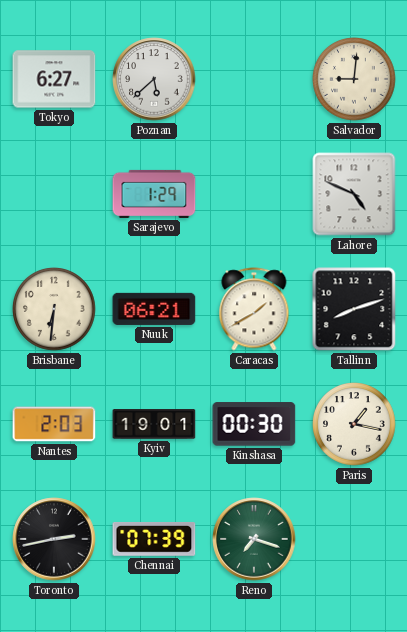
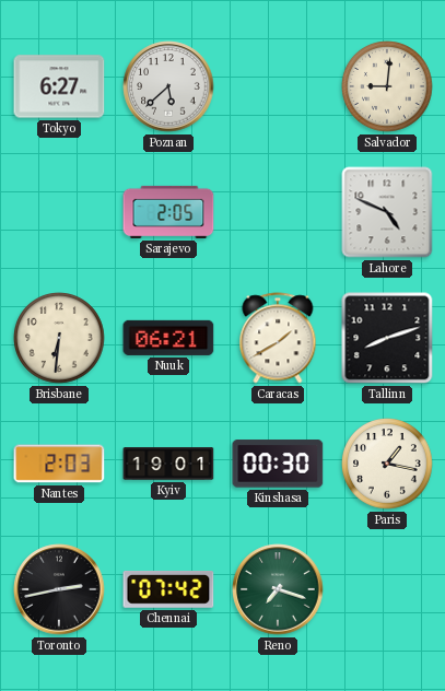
Sarajevo: 1:29 -> 2:05 (168, 212)
Chennai: 07:39 -> 07:42 (168, 590)
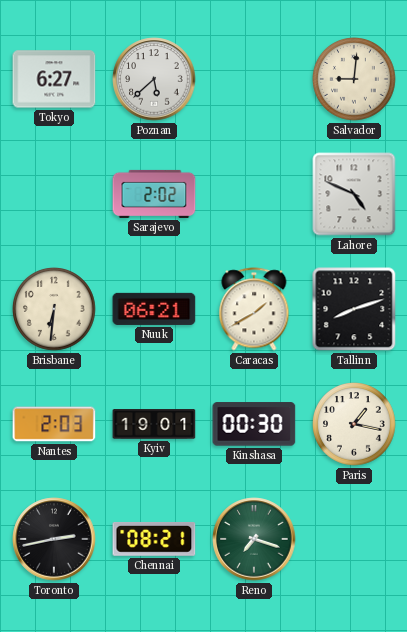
Sarajevo: 2:05 -> 2:02 (154, 194)
Chennai: 07:42 -> 08:21 (154, 540)
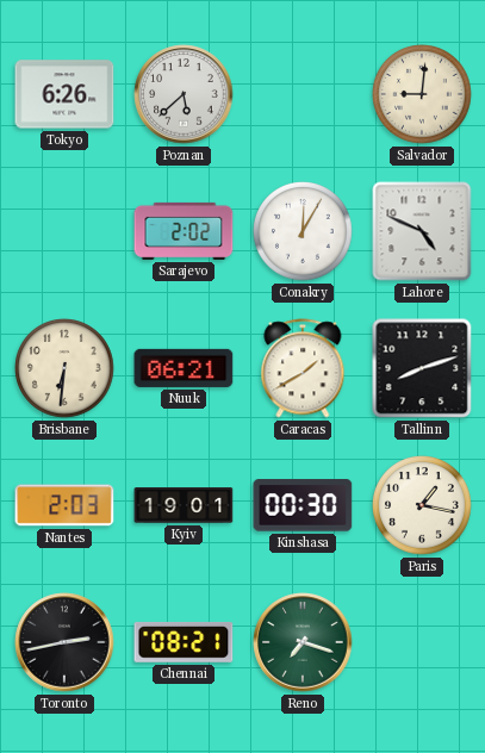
Tokyo: 6:27 -> 6:26 (64, 94)
Conakry: none -> 12:05 (303, 231)
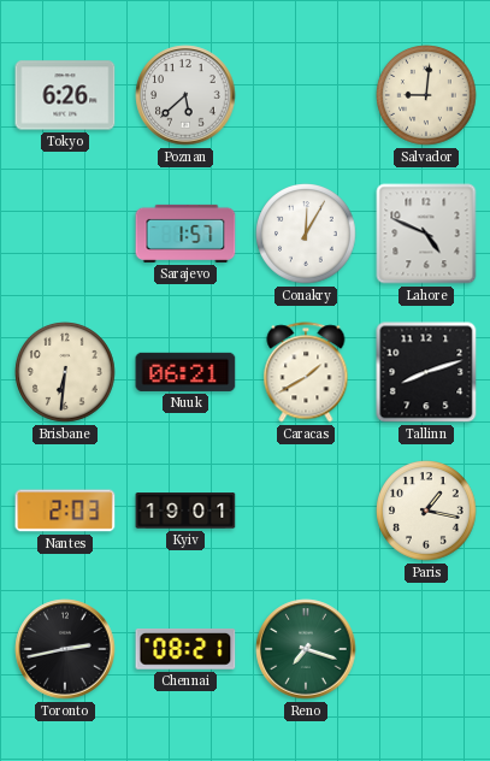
Sarajevo: 2:02 -> 1:57 (185, 234)
Kinshasa: 00:30 -> none (303, 505)
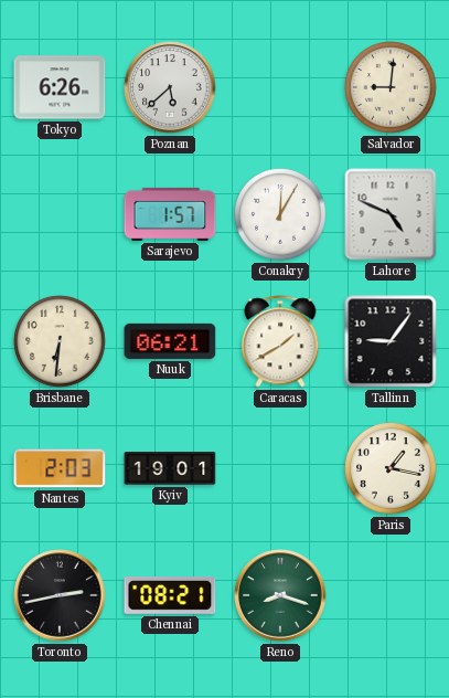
Tallinn: 8:12 -> 9:06 (391, 341)
Reno: 7:18 -> 8:18 (280, 595)
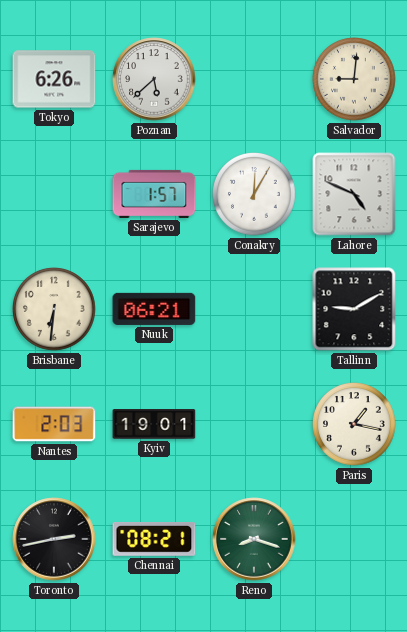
Caracas: 1:40 -> none (280, 341)
Tallinn: 9:06 -> 9:10 (354, 309)
